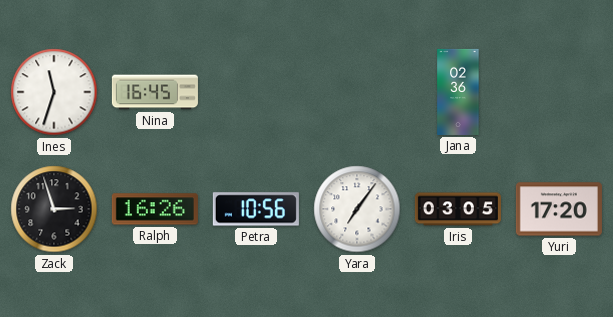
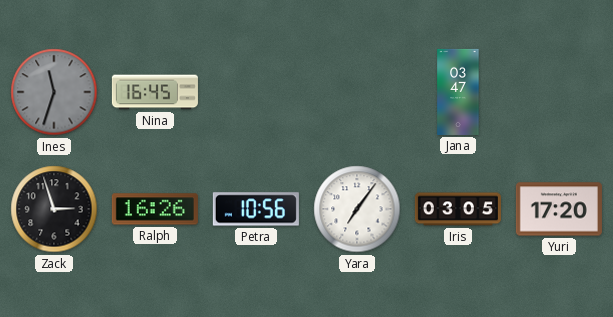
Ines dial: white -> grey (54, 92)
Jana: 02:36 -> 03:47 (458, 92)
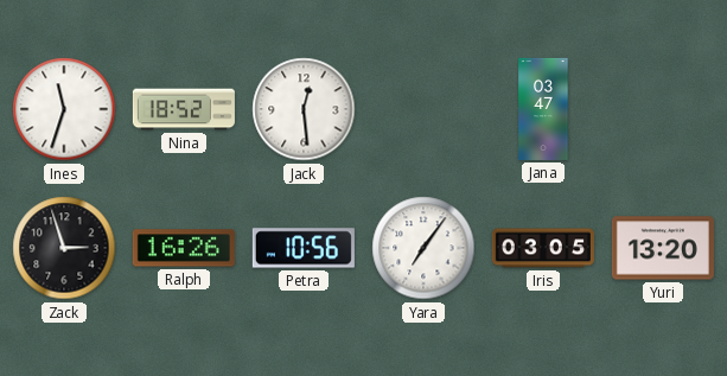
Ines dial: grey -> white (64, 109)
Nina: 16:45 -> 18:52 (184, 109)
Jack: none -> 12:29 (304, 109)
Yuri: 17:20 -> 13:20 (663, 248)
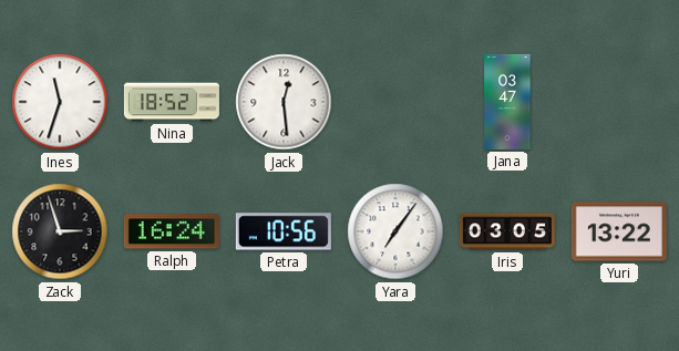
Ralph: 16:26 -> 16:24 (172, 231)
Yuri: 13:20 -> 13:22 (619, 231)
